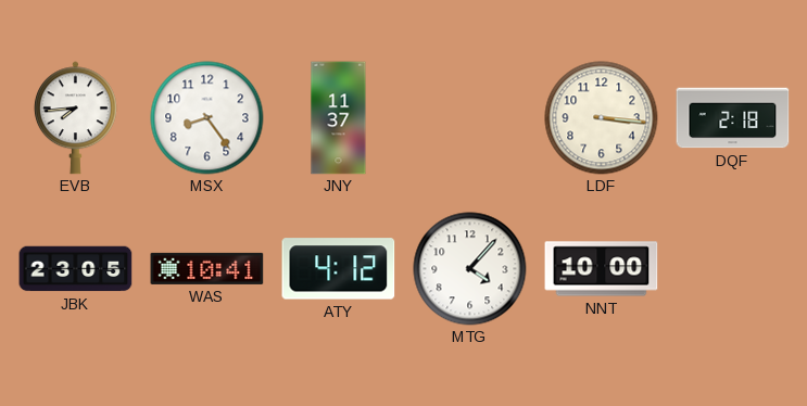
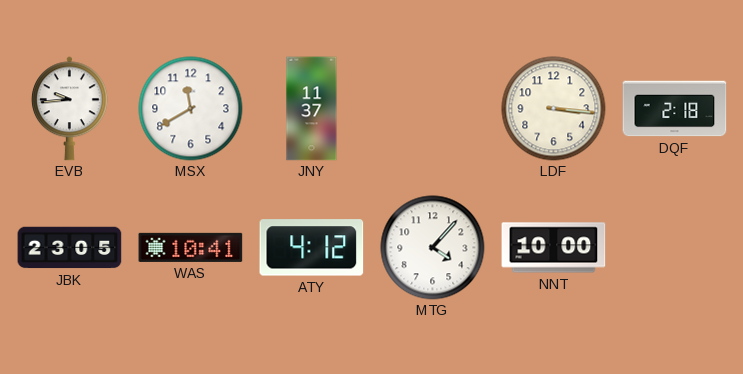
EVB: 7:44 -> 9:44 (69, 109)
MSX: 8:24 -> 11:40 (191, 109)
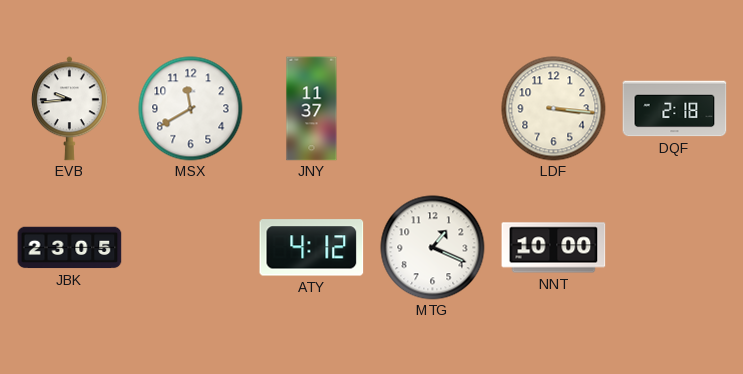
WAS: 10:41 -> none (191, 247)
MTG: 4:07 -> 1:19 (433, 248)
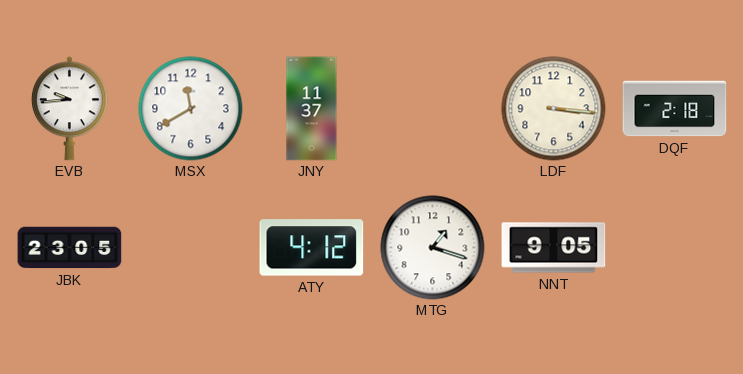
MTG: 1:19 -> 1:18 (433, 248)
NNT: 10:00 -> 9:05 (554, 248)
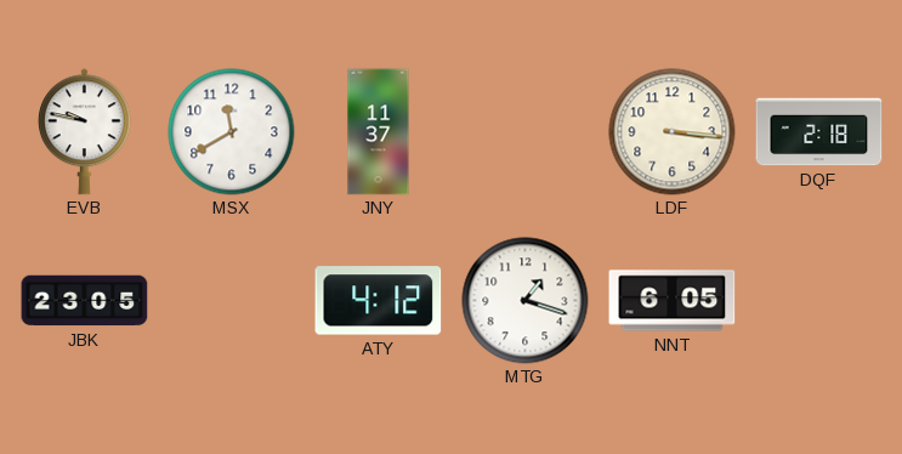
EVB: 9:44 -> 9:47 (84, 132)
NNT: 9:05 -> 6:05 (673, 301)
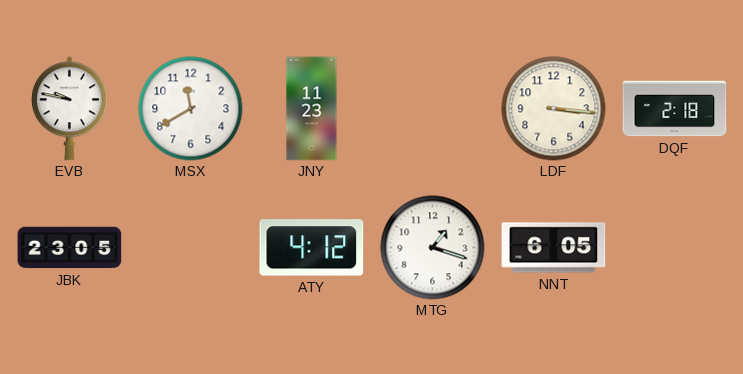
JNY: 11:37 -> 11:23 (312, 109)
